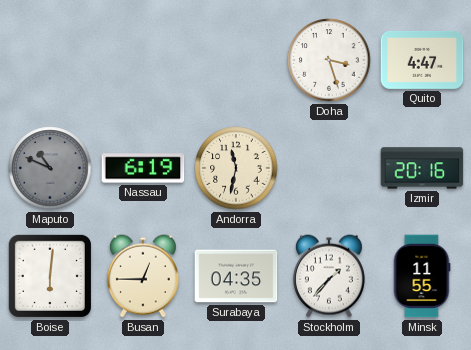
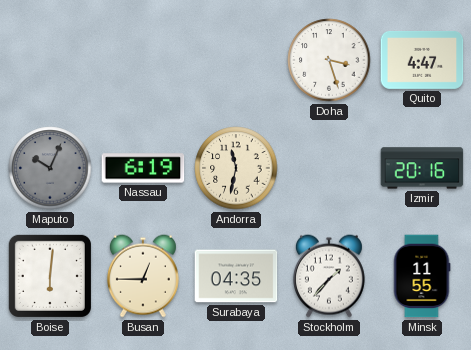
Maputo: 10:49 -> 10:04 (50, 168)
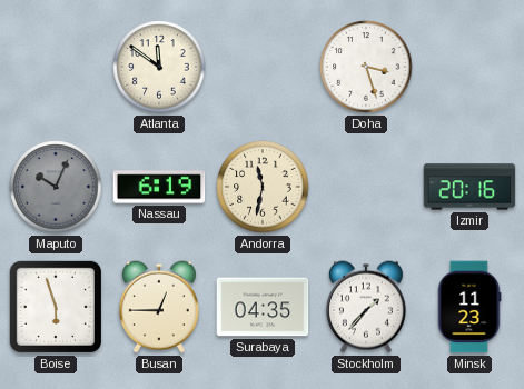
Atlanta: none -> 11:51 (159, 67)
Quito: 4:47 -> none (422, 60)
Boise: 6:01 -> 5:57 (56, 307)
Minsk: 11:55 -> 11:23 (469, 307)
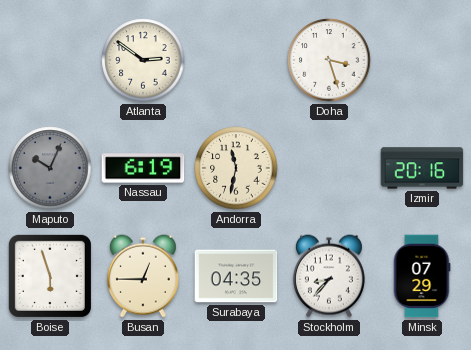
Atlanta: 11:51 -> 2:51 (143, 60)
Stockholm: 1:37 -> 8:37 (329, 276)
Minsk: 11:23 -> 07:29 (422, 276)
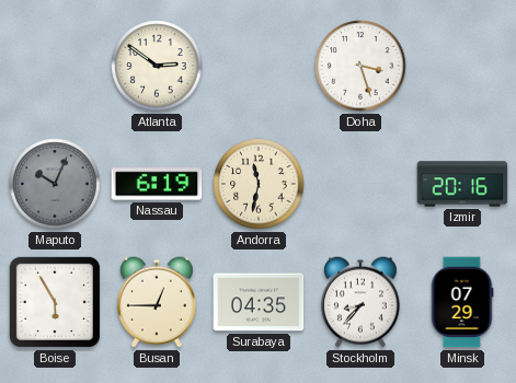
Boise: 5:57 -> 5:55 (55, 302)
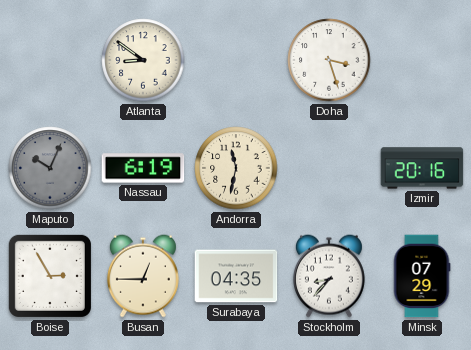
Atlanta: 2:51 -> 8:51 (143, 60)
Boise: 5:55 -> 2:55 (50, 276)
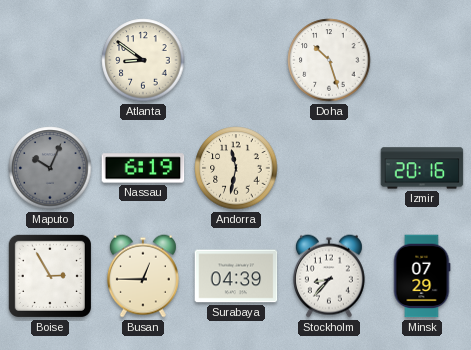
Doha: 3:27 -> 10:27 (329, 60)
Surabaya: 04:35 -> 04:39 (236, 276)
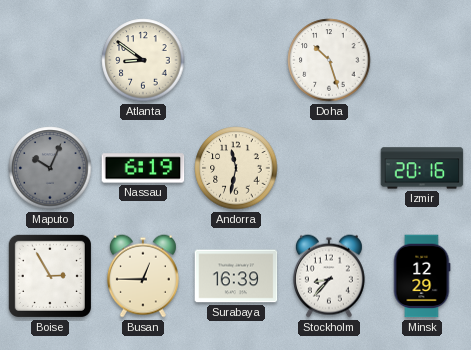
Surabaya: 04:39 -> 16:39 (236, 276)
Minsk: 07:29 -> 12:29 (422, 276)
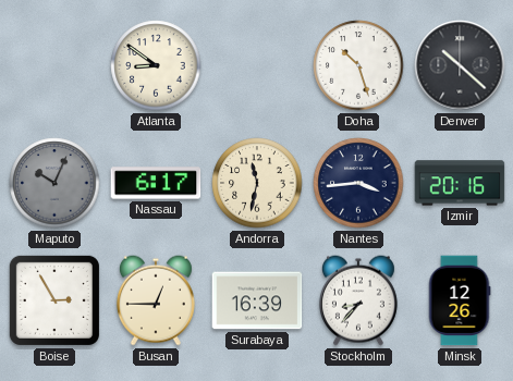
Denver: none -> 10:22 (460, 65)
Nassau: 6:19 -> 6:17 (156, 183)
Nantes: none -> 3:44 (358, 183)
Minsk: 12:29 -> 12:26 (460, 300)
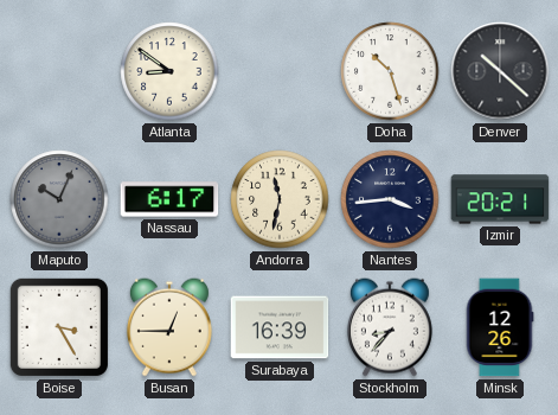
Izmir: 20:16 -> 20:21 (500, 199)
Boise: 2:55 -> 3:25 (59, 327)
